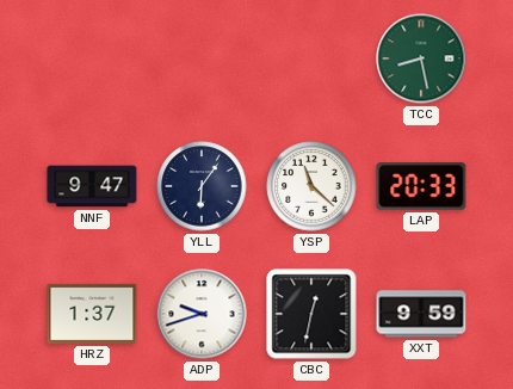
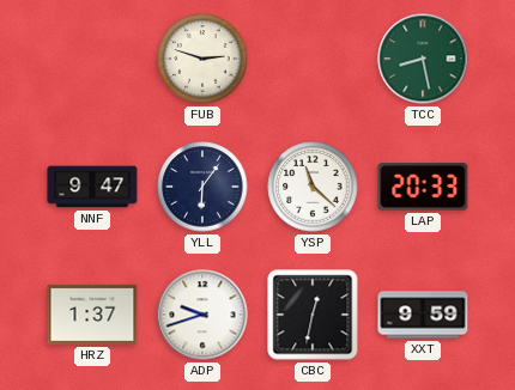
FUB: none -> 2:48 (202, 59)
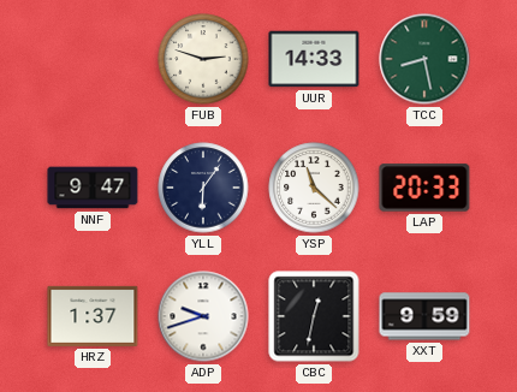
UUR: none -> 14:33 (314, 59)
